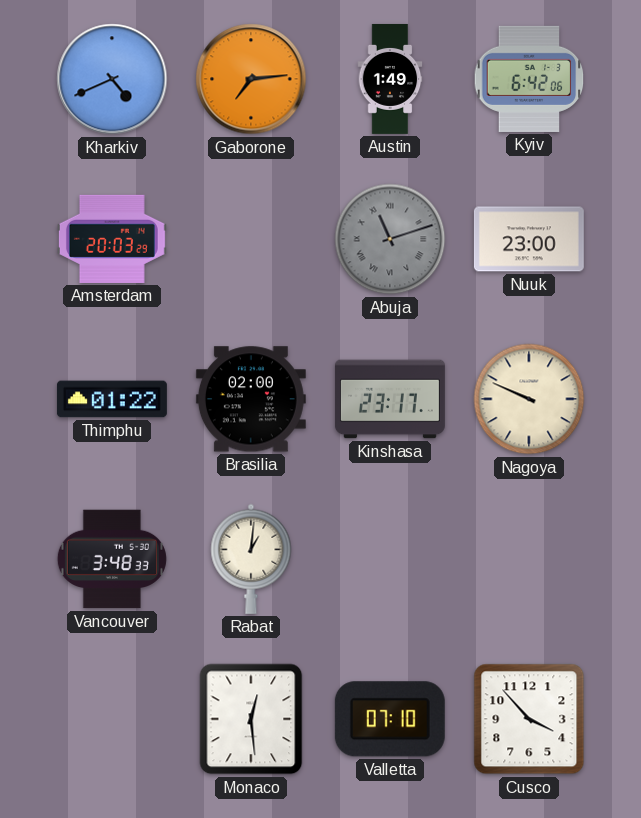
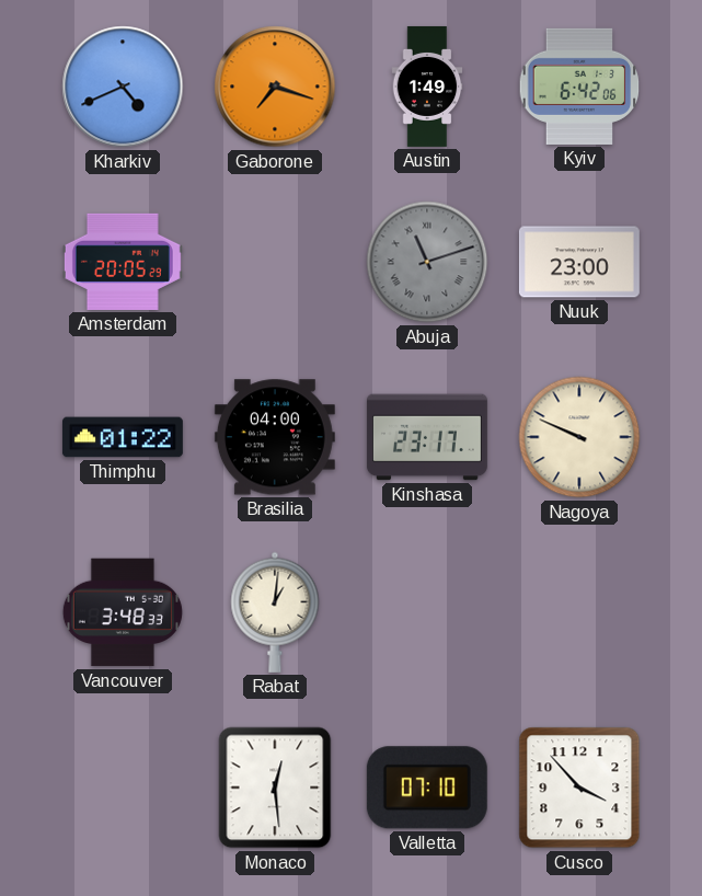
Gaborone: 7:14 -> 7:18 (275, 87)
Amsterdam: 20:03 -> 20:05 (123, 262)
Brasilia: 02:00 -> 04:00 (275, 437)
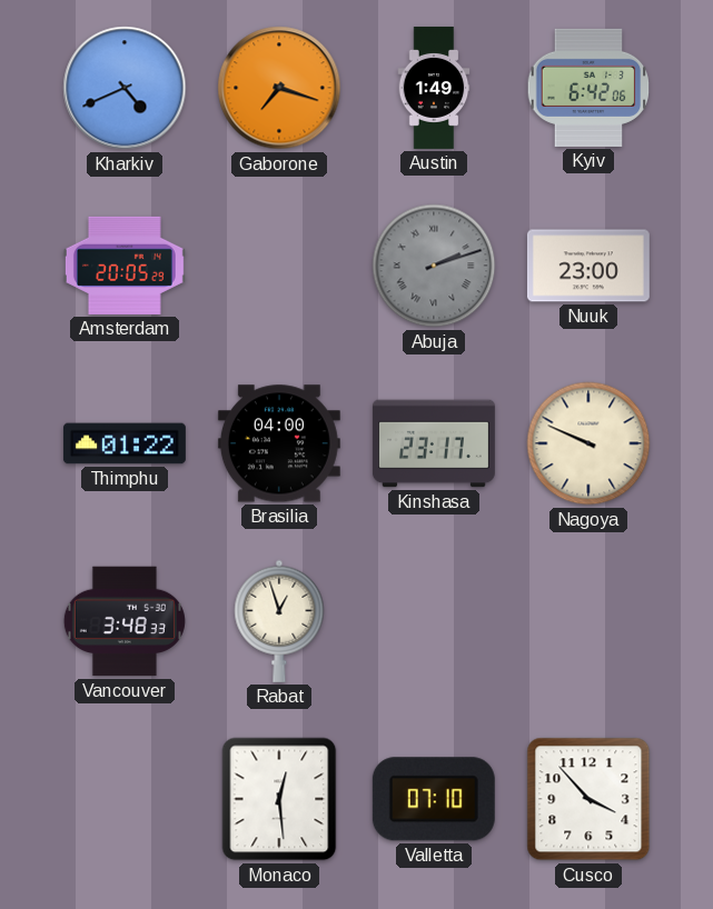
Abuja: 11:12 -> 2:12 (434, 266)
Rabat: 1:01 -> 12:57 (279, 621)
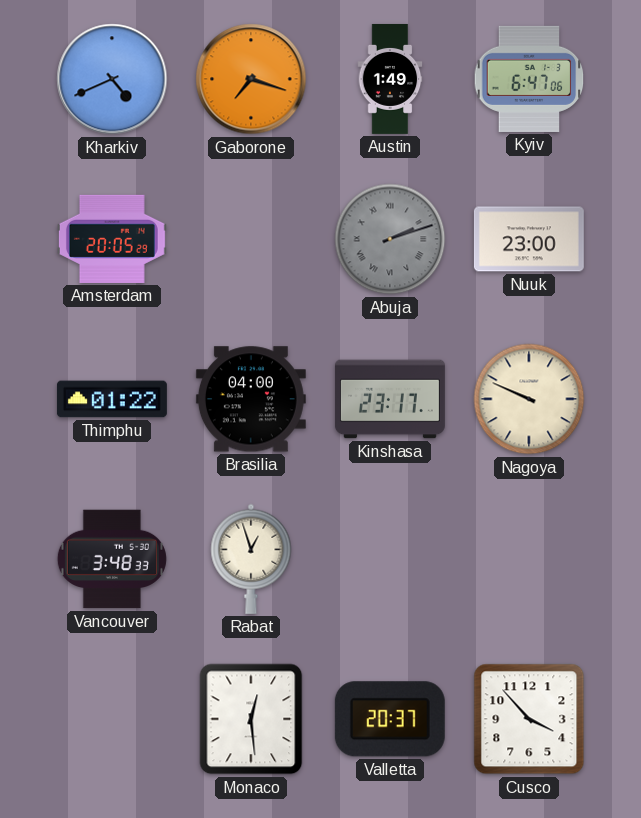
Kyiv: 6:42 -> 6:47 (529, 79)
Valletta: 07:10 -> 20:37 (390, 719)
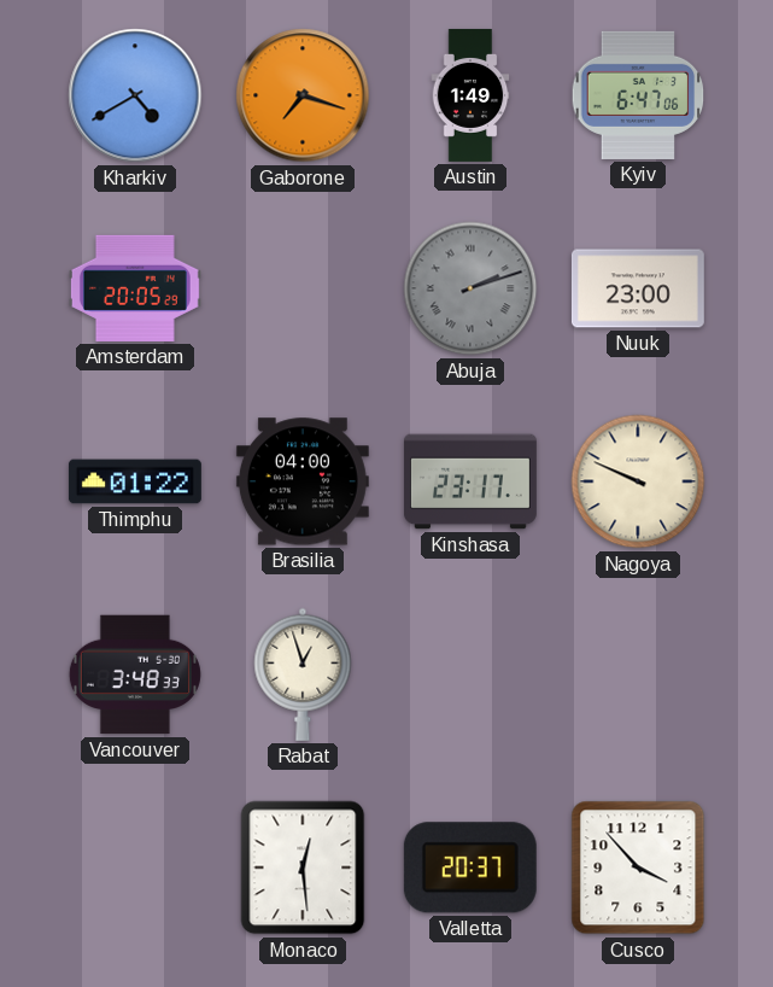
Kharkiv: 4:41 -> 4:40 (135, 95)
